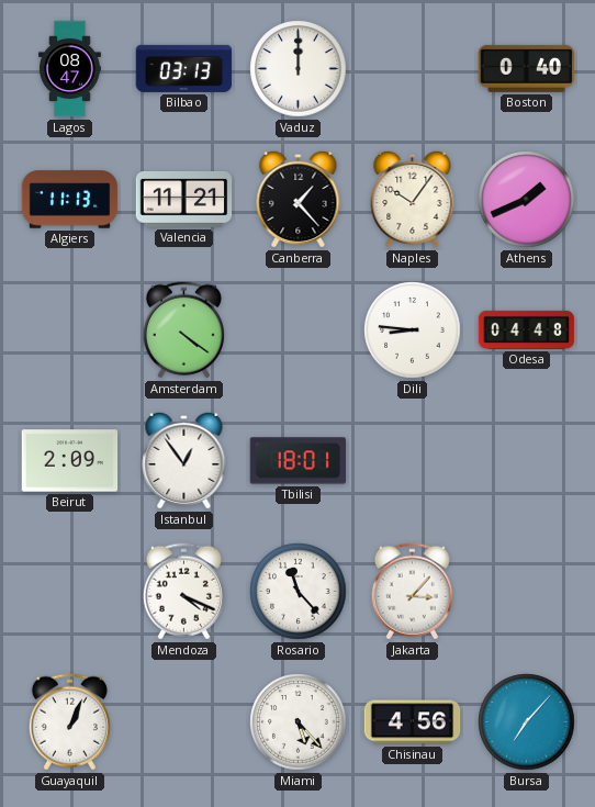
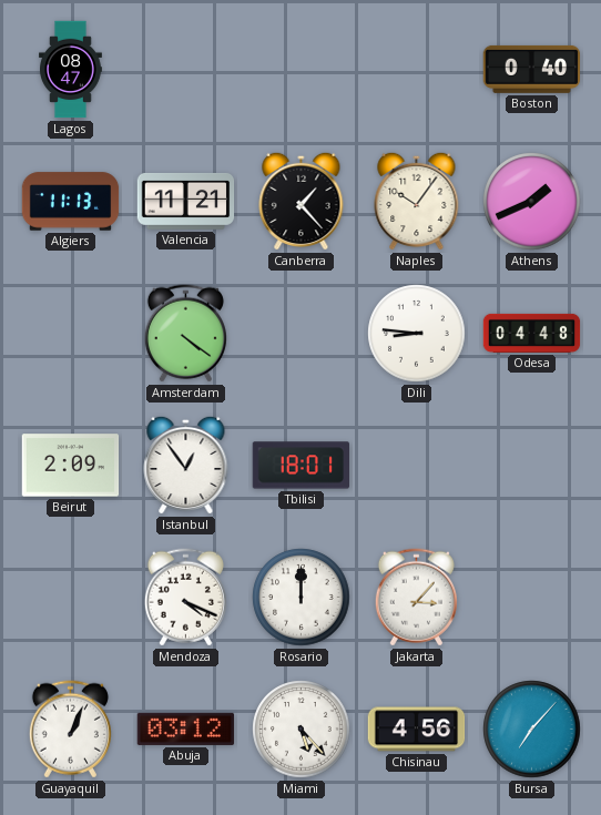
Bilbao: 03:13 -> none (184, 68)
Vaduz: 12:00 -> none (299, 69)
Rosario: 11:23 -> 12:00 (302, 598)
Abuja: none -> 03:12 (186, 729)
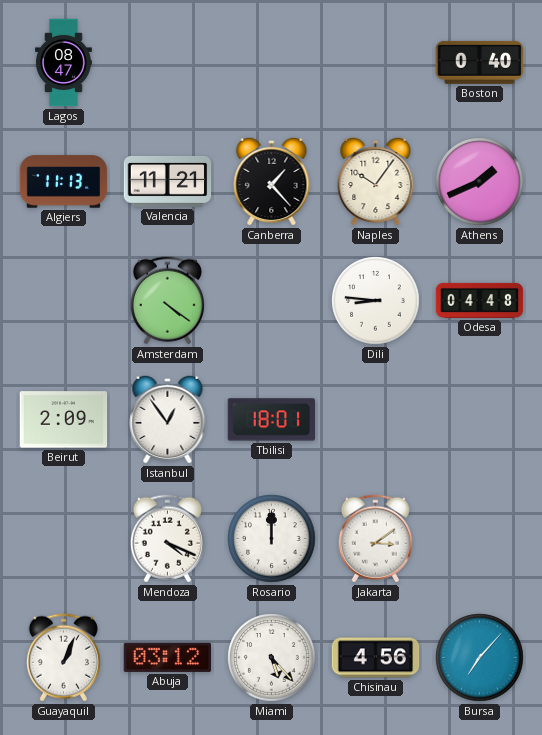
Jakarta: 3:07 -> 3:09 (375, 539)
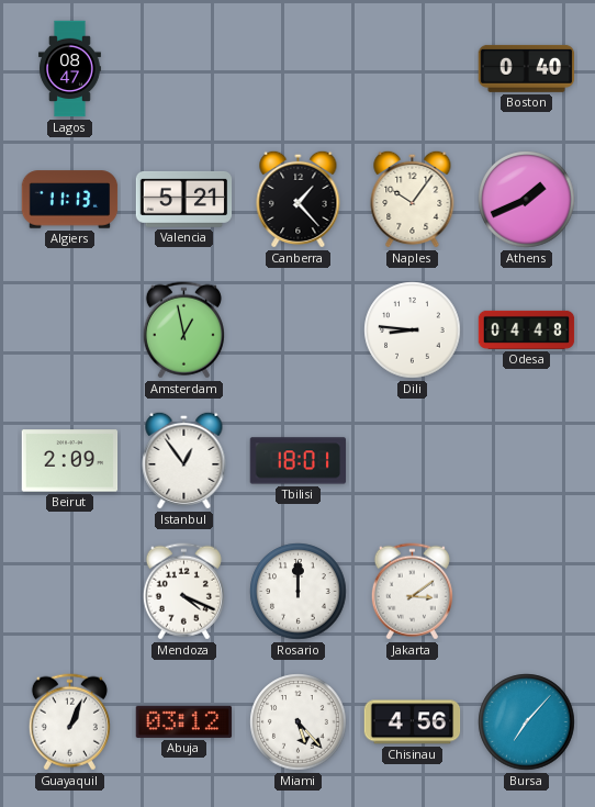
Valencia: 11:21 -> 5:21 (184, 199)
Amsterdam: 4:21 -> 12:58 (183, 330)
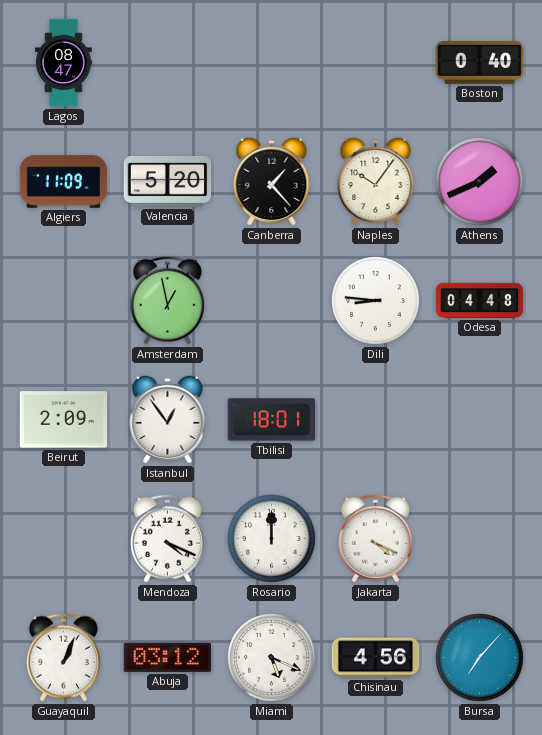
Algiers: 11:13 -> 11:09 (64, 182)
Valencia: 5:21 -> 5:20 (168, 181)
Jakarta: 3:09 -> 4:19 (375, 539)
Miami: 5:23 -> 5:19 (272, 658)
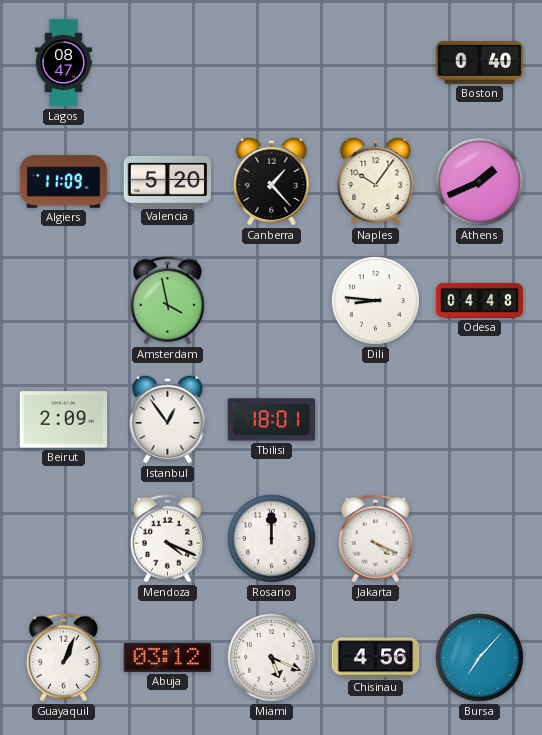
Amsterdam: 12:58 -> 3:58 (167, 301)
